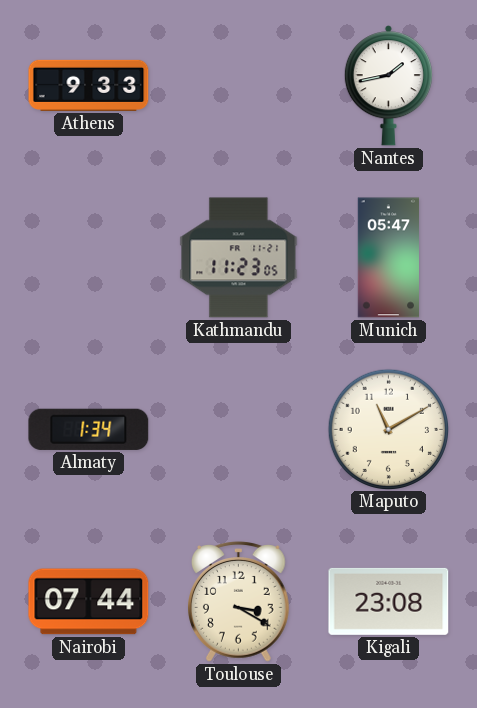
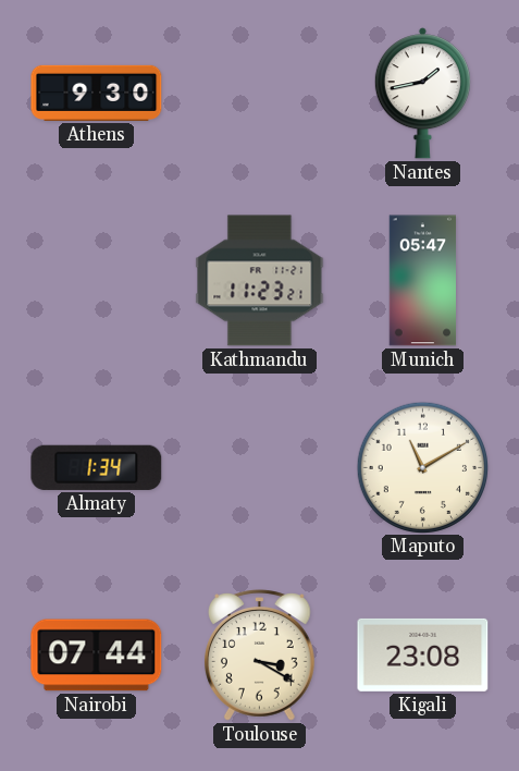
Athens: 9:33 -> 9:30 (97, 93)
Kathmandu: 11:23:05 -> 11:23:21 (260, 281)
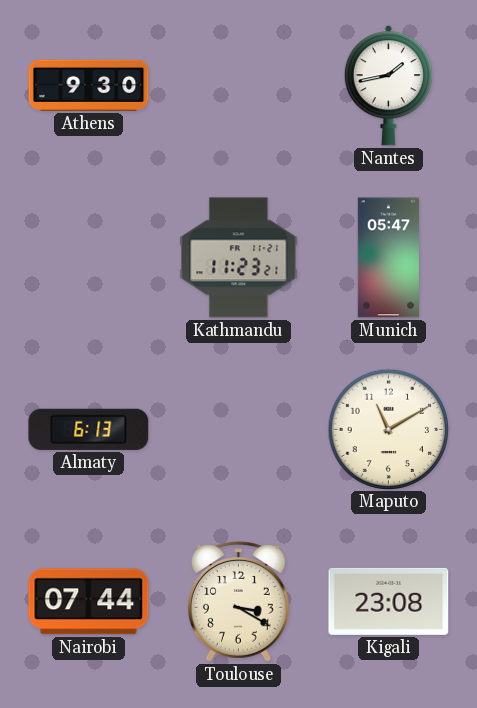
Almaty: 1:34 -> 6:13 (89, 429)
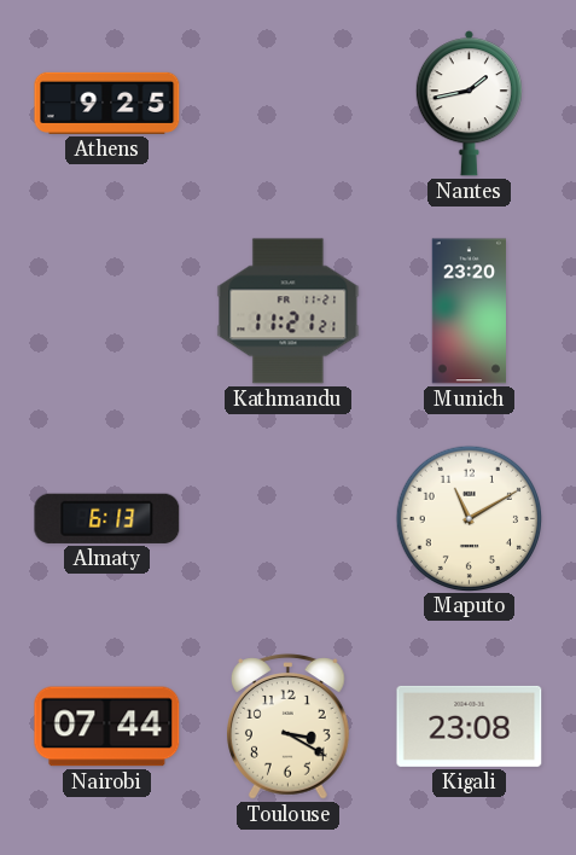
Athens: 9:30 -> 9:25 (107, 103)
Kathmandu: 11:23 -> 11:21 (289, 312)
Munich: 05:47 -> 23:20 (469, 312)
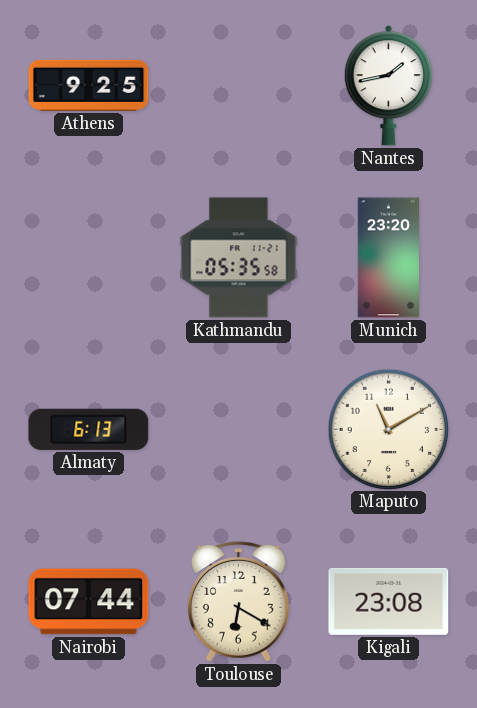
Kathmandu: 11:21 -> 05:35 (239, 258)
Toulouse: 3:20 -> 6:20 (239, 602)
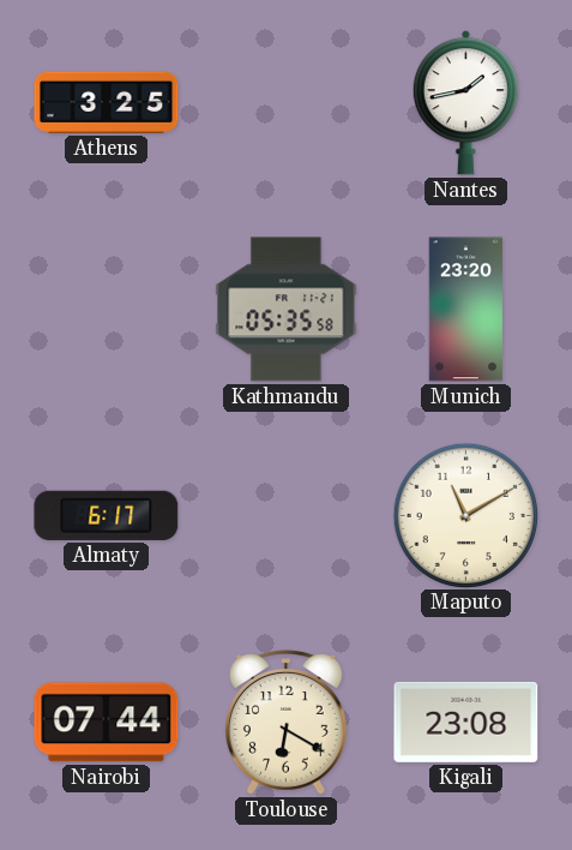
Athens: 9:25 -> 3:25 (107, 102)
Almaty: 6:13 -> 6:17 (107, 515)
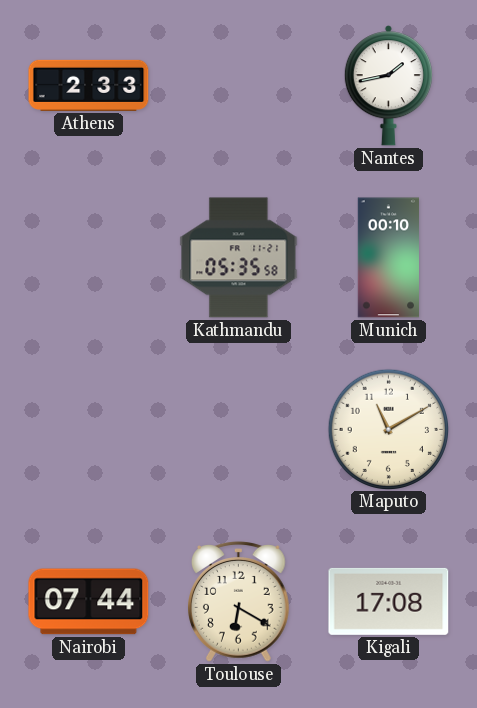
Athens: 3:25 -> 2:33 (89, 85)
Munich: 23:20 -> 00:10 (388, 258)
Almaty: 6:17 -> none (107, 515)
Kigali: 23:08 -> 17:08 (389, 601)
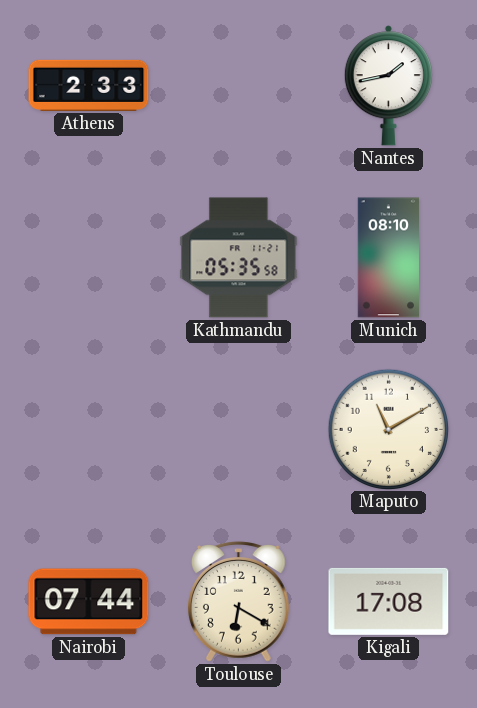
Munich: 00:10 -> 08:10 (388, 258)
